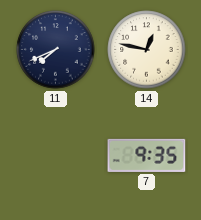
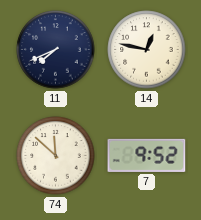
74: none -> 11:52 (56, 156)
7: 9:35 -> 9:52 (147, 155)
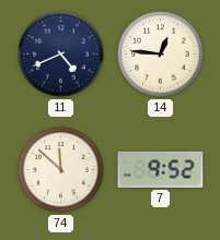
11: 7:41 -> 4:41 (61, 55)
14: 12:47 -> 12:46 (161, 55)
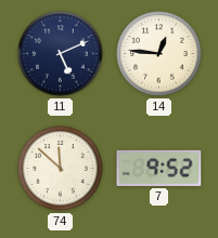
11: 4:41 -> 5:11 (61, 54)
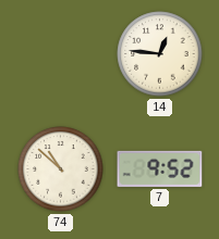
11: 5:11 -> none (61, 54)
74: 11:52 -> 10:52 (61, 169)
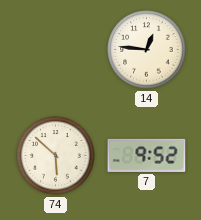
74: 10:52 -> 5:52 (56, 156)
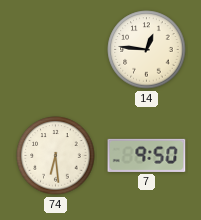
74: 5:52 -> 6:29 (56, 156)
7: 9:52 -> 9:50 (147, 155)
